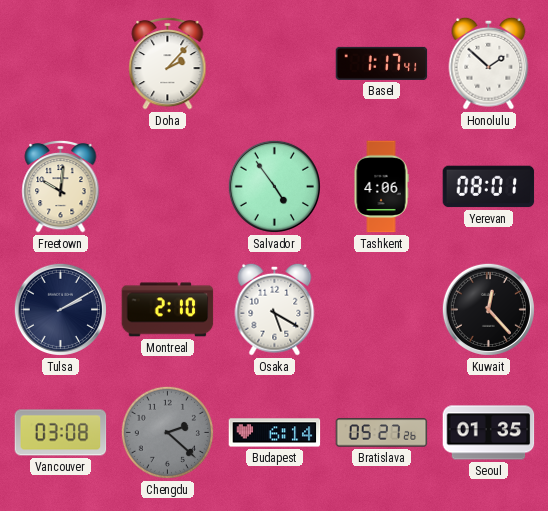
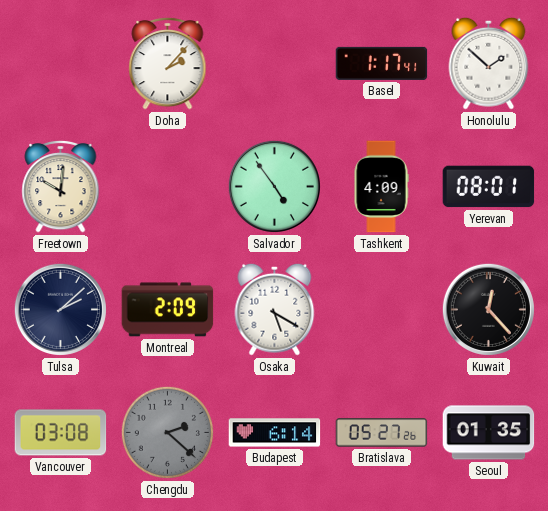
Tashkent: 4:06 -> 4:09 (381, 187)
Tulsa: 2:10 -> 2:08 (60, 309)
Montreal: 2:10 -> 2:09 (168, 310)
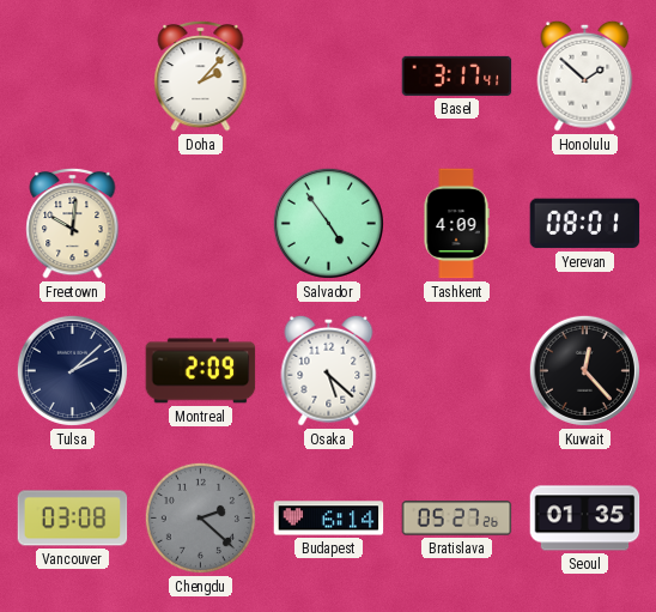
Basel: 1:17 -> 3:17 (457, 75)
Osaka: 5:20 -> 5:22 (329, 370)
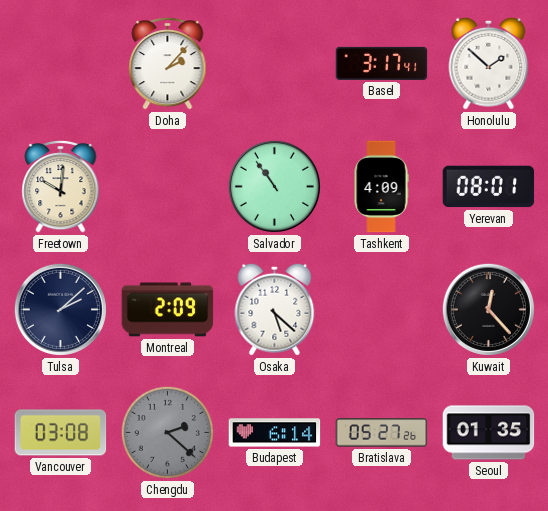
Salvador: 4:54 -> 10:54 (274, 186)
